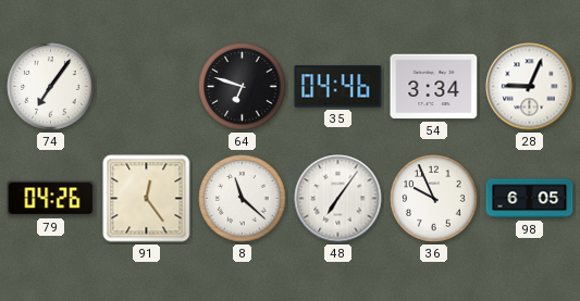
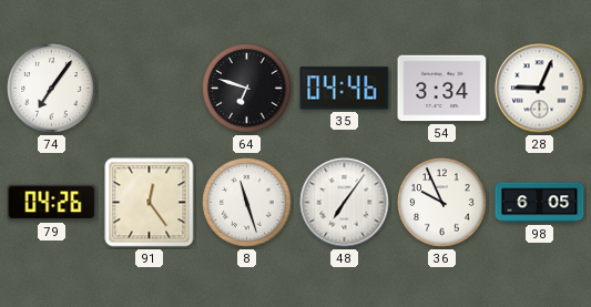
8: 11:22 -> 11:27 (247, 203)
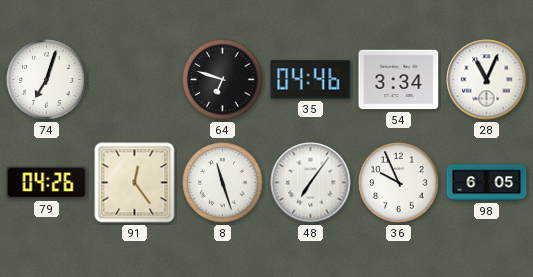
74: 7:06 -> 7:03 (47, 80)
28: 9:04 -> 11:04 (487, 80)
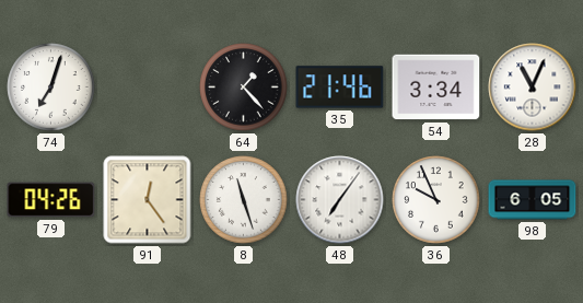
64: 6:48 -> 1:23 (244, 88)
35: 04:46 -> 21:46 (340, 88)
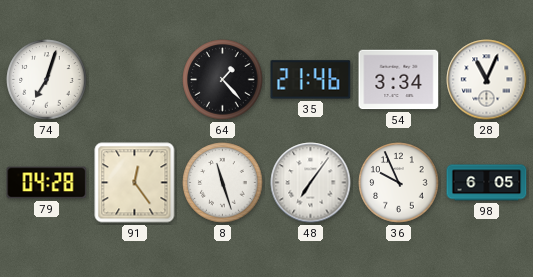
79: 04:26 -> 04:28 (47, 183)
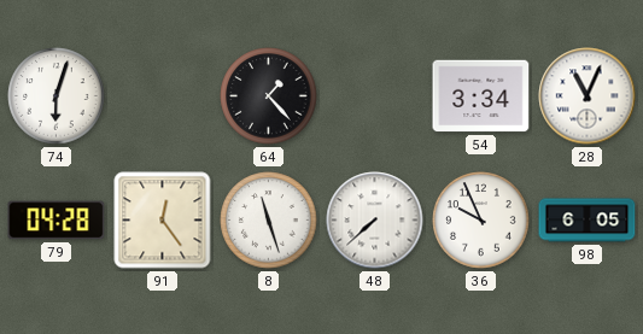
74: 7:03 -> 6:03 (57, 96)
35: 21:46 -> none (311, 80)
48: 7:06 -> 7:38 (375, 221)
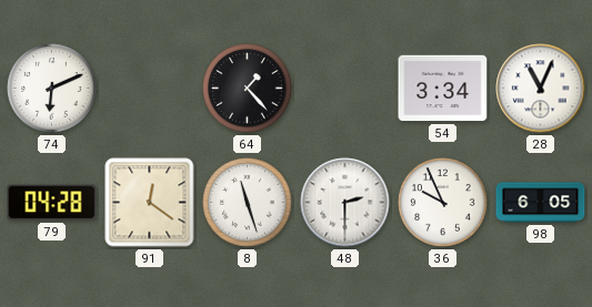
74: 6:03 -> 6:11 (52, 89)
91: 12:24 -> 12:21 (150, 203)
48: 7:38 -> 2:30 (345, 203)
